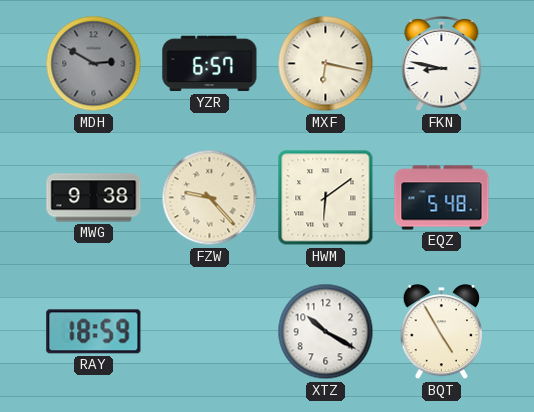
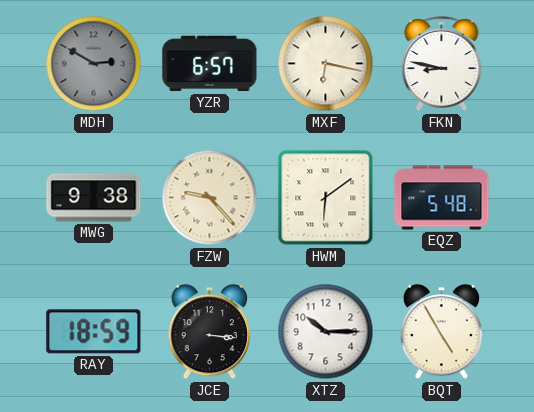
JCE: none -> 3:16 (209, 332)
XTZ: 10:20 -> 10:15 (326, 332)
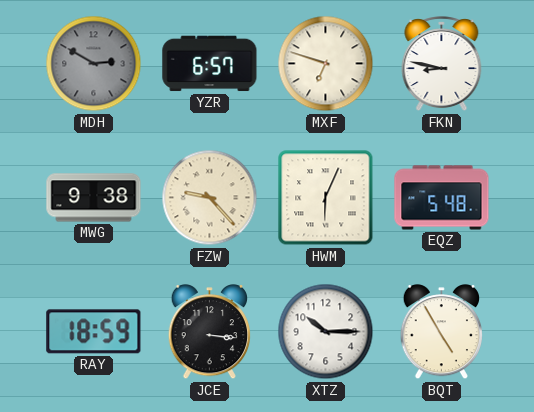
MXF: 6:17 -> 6:48 (326, 64)
HWM: 6:09 -> 6:04 (326, 198)
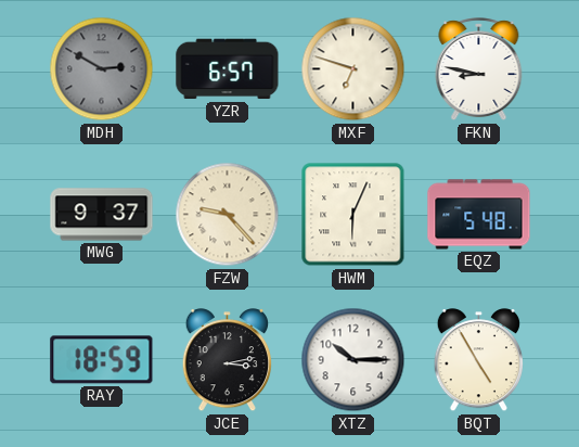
MWG: 9:38 -> 9:37 (102, 215)
JCE: 3:16 -> 3:13 (227, 360)
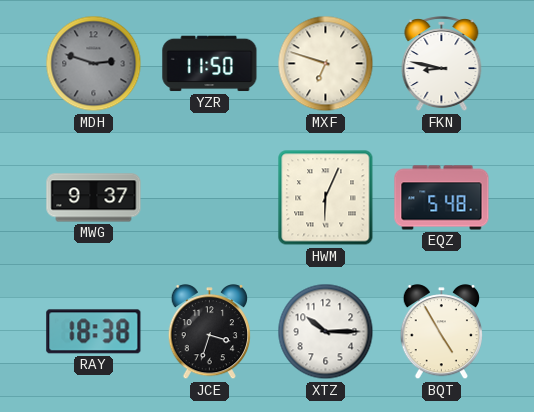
MDH: 2:50 -> 2:48 (94, 64)
YZR: 6:57 -> 11:50 (210, 64)
FZW: 9:23 -> none (228, 215)
RAY: 18:59 -> 18:38 (94, 332)
JCE: 3:13 -> 3:33 (209, 332)
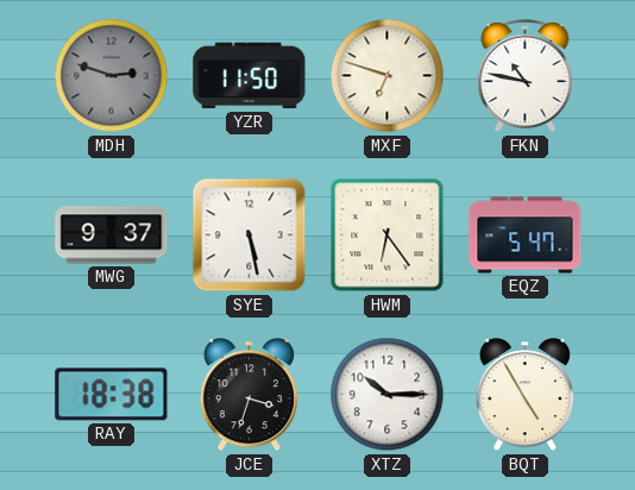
FKN: 8:47 -> 10:47 (526, 76)
SYE: none -> 5:28 (250, 235)
HWM: 6:04 -> 6:24 (388, 235)
EQZ: 5:48 -> 5:47 (526, 235)
